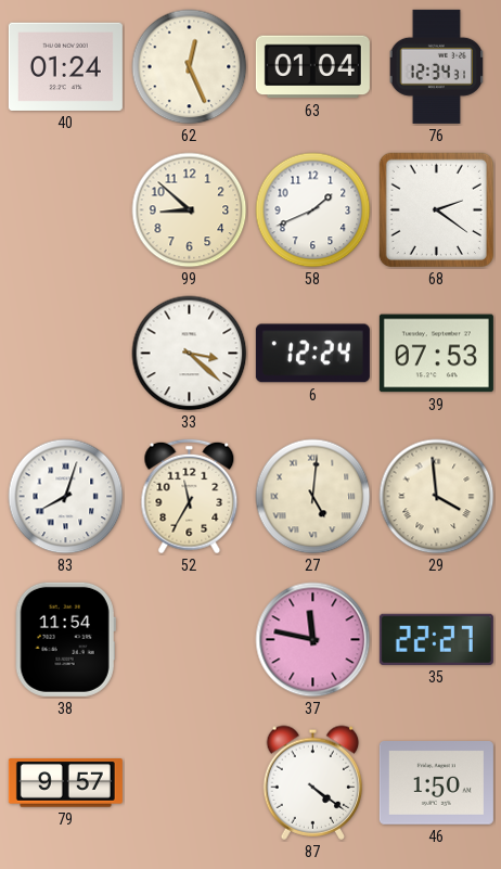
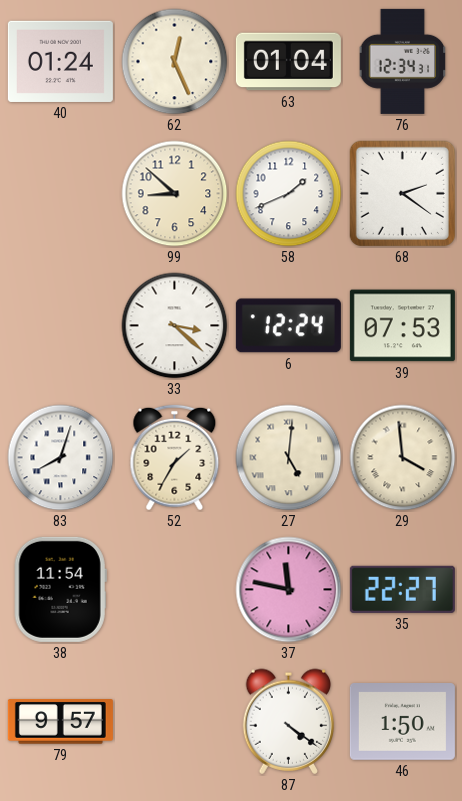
52: 11:35 -> 1:35 (175, 458)
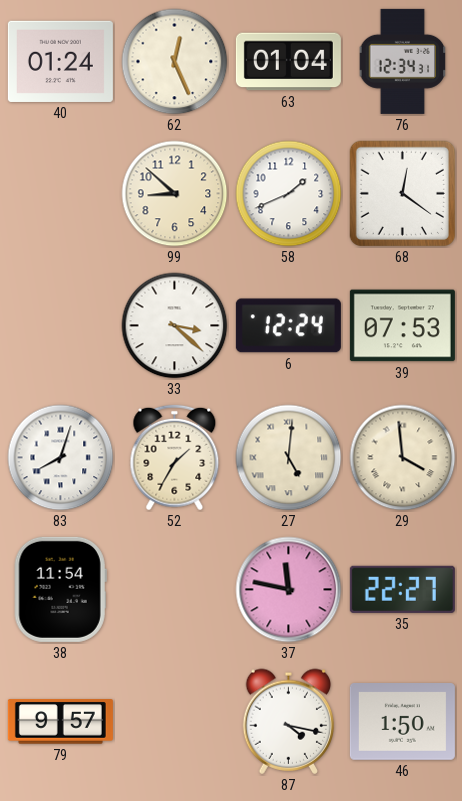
68: 2:21 -> 12:21 (402, 193)
87: 4:21 -> 4:17 (289, 721)
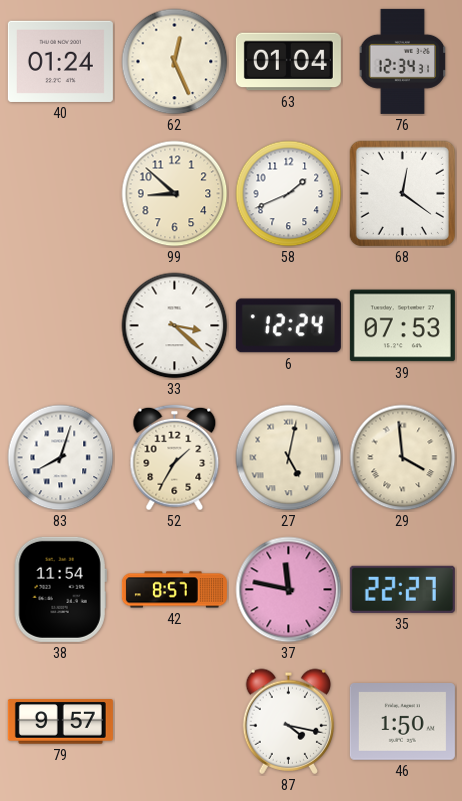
27: 5:01 -> 5:02 (289, 458)
42: none -> 8:57 (174, 590)
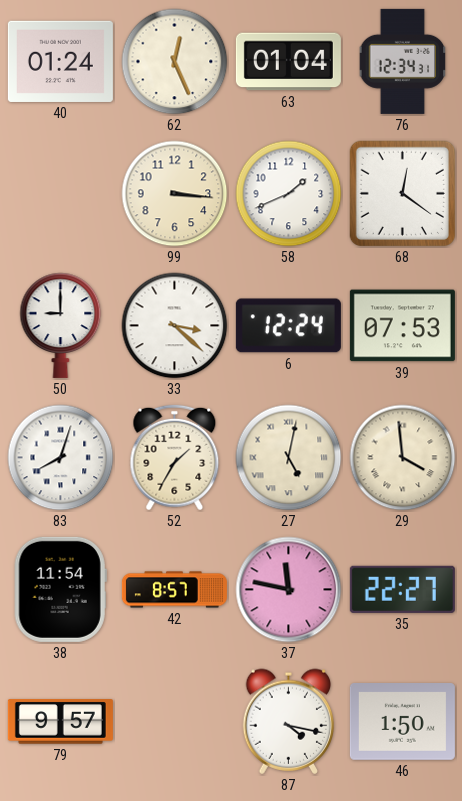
99: 8:52 -> 3:16 (175, 194)
50: none -> 9:00 (61, 325)
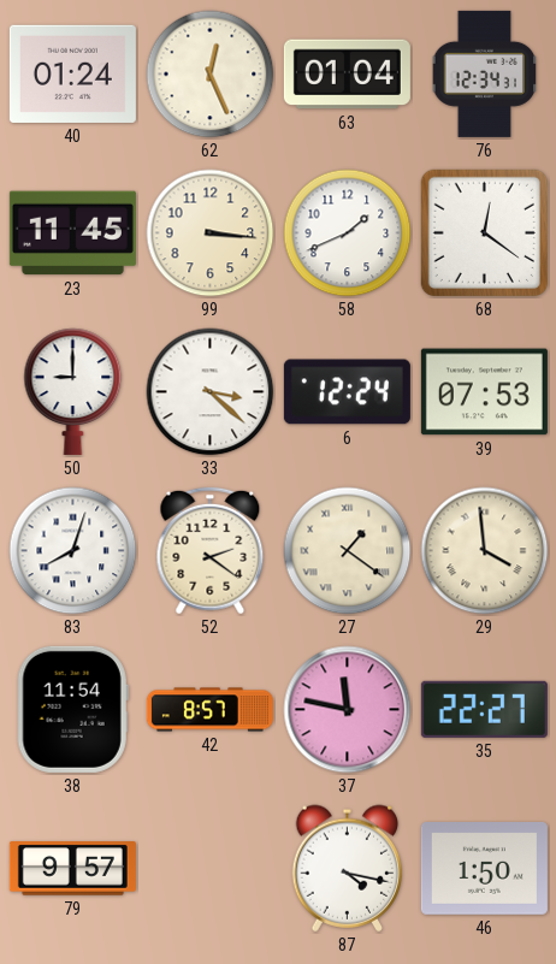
23: none -> 11:45 (72, 233)
52: 1:35 -> 2:21 (211, 551)
27: 5:02 -> 1:21 (348, 551)
